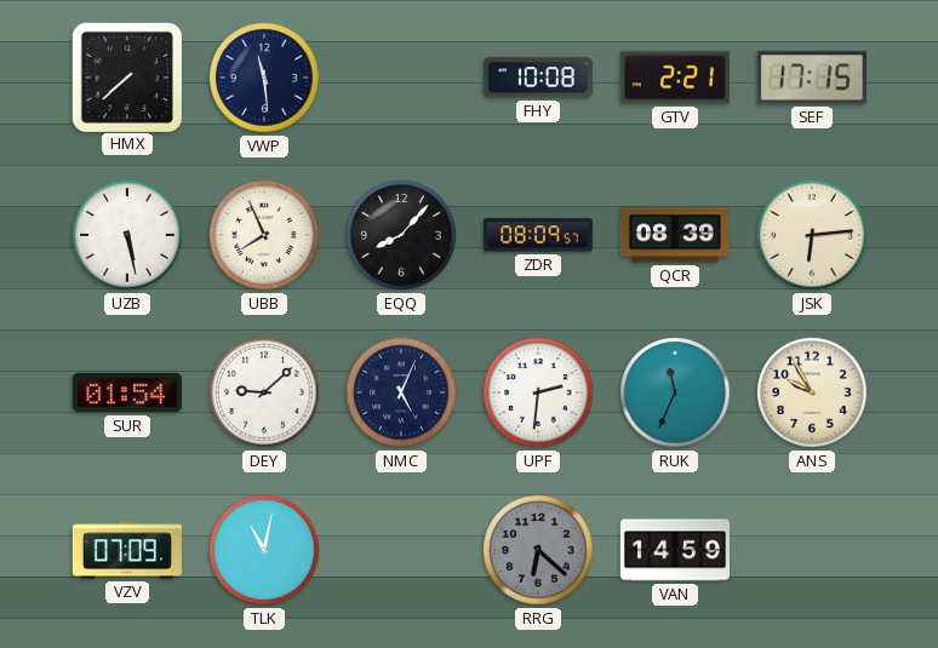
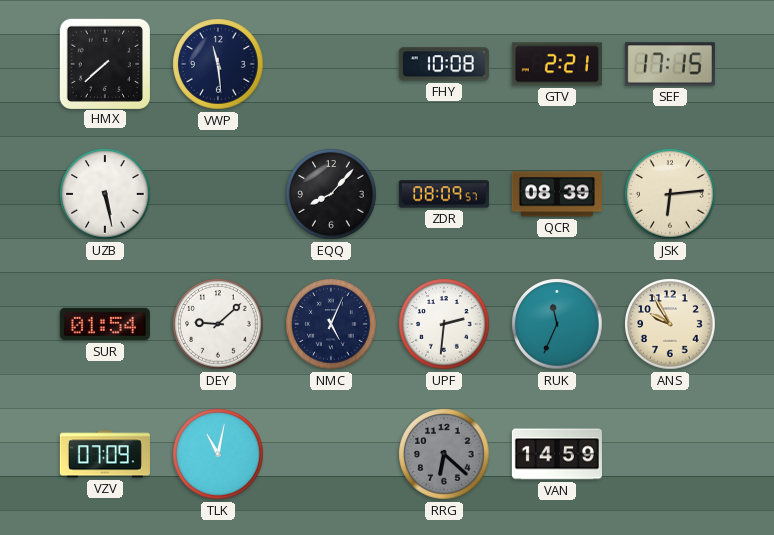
UBB: 7:56 -> none (264, 235)
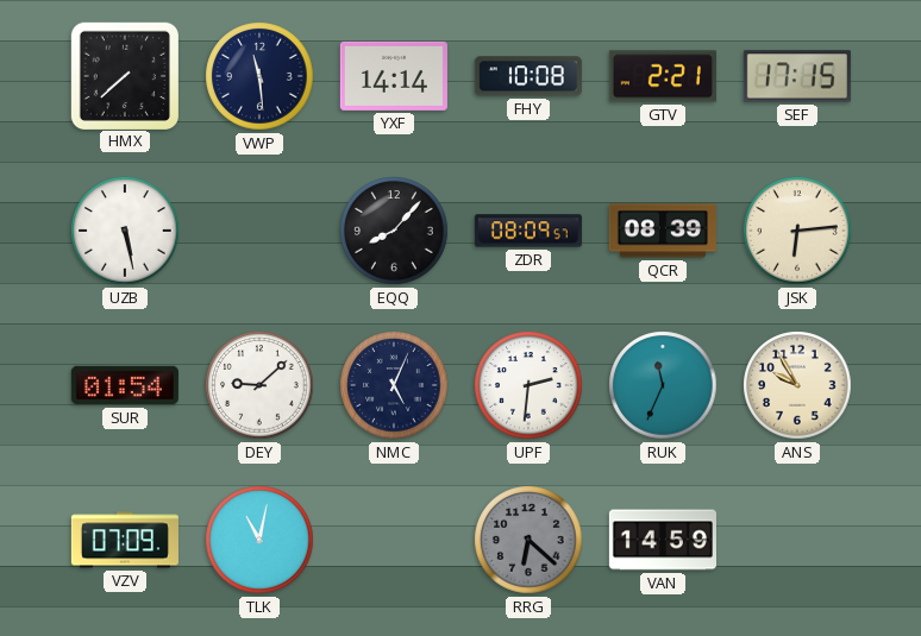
YXF: none -> 14:14 (394, 76)
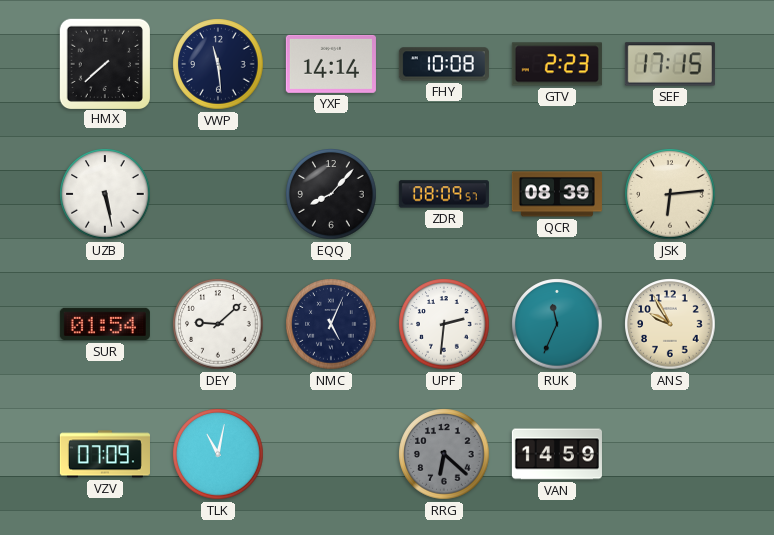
GTV: 2:21 -> 2:23 (557, 64)
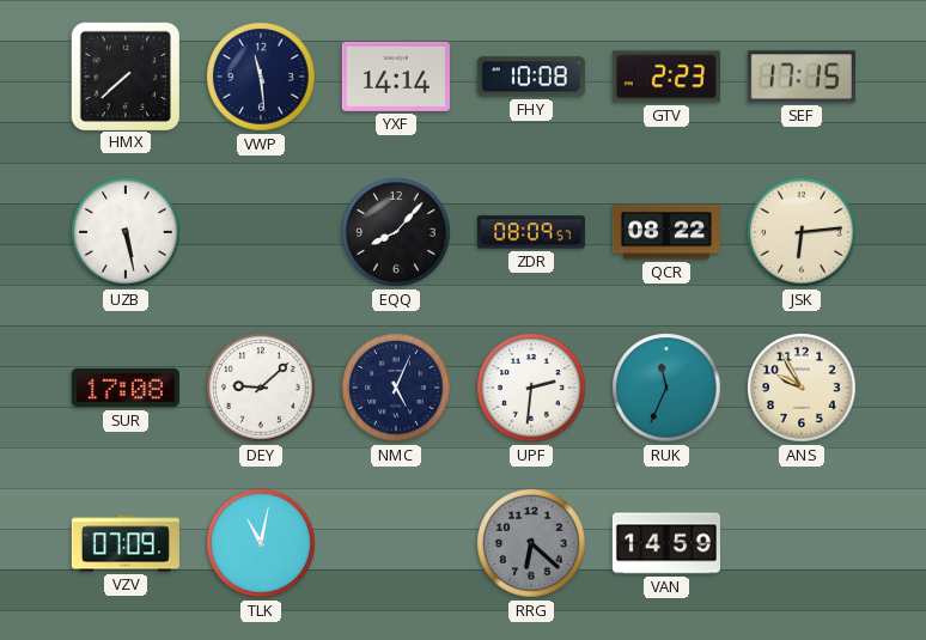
QCR: 08:39 -> 08:22 (666, 232)
SUR: 01:54 -> 17:08 (126, 388)
